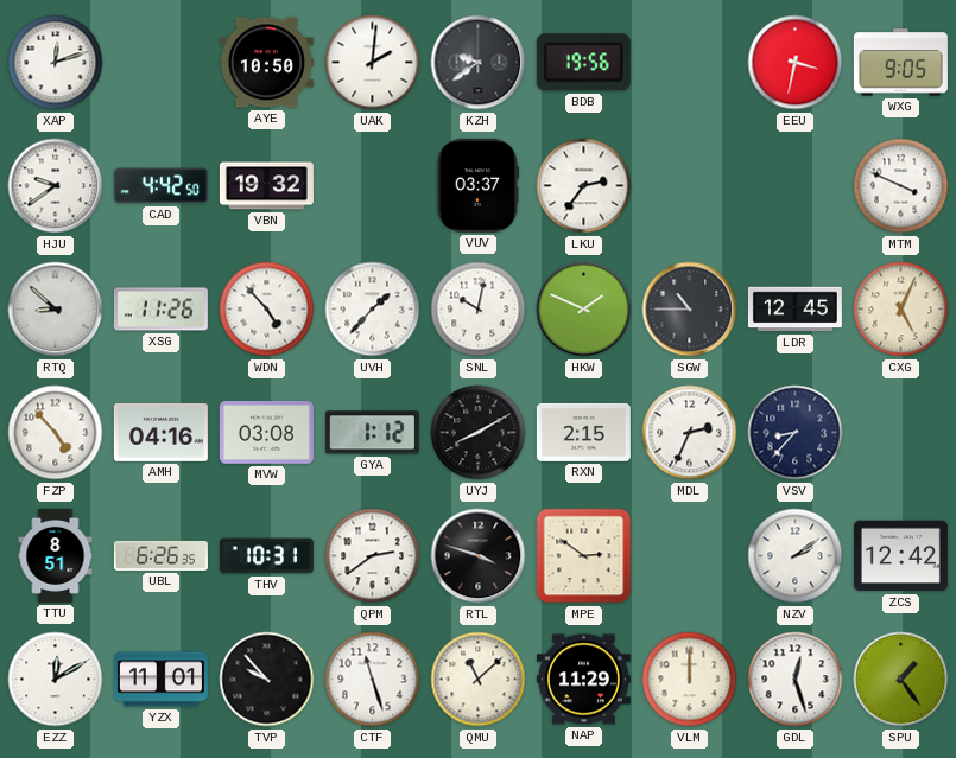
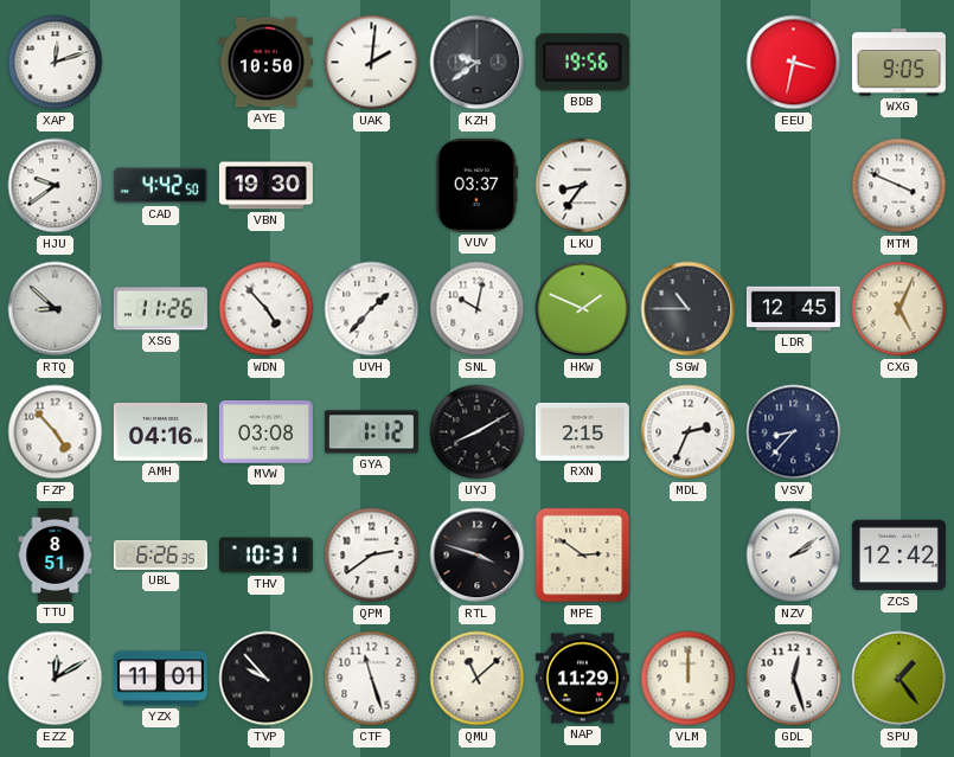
VBN: 19:32 -> 19:30 (265, 186)
LKU: 2:36 -> 8:36 (583, 186)
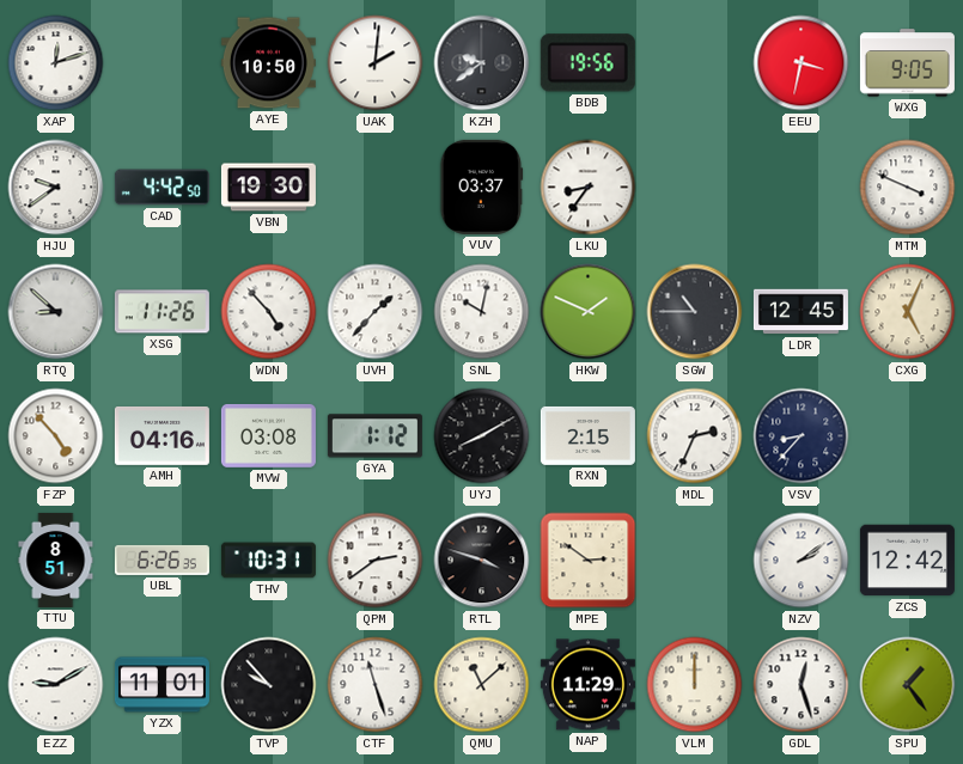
EZZ: 12:10 -> 9:10 (56, 685)
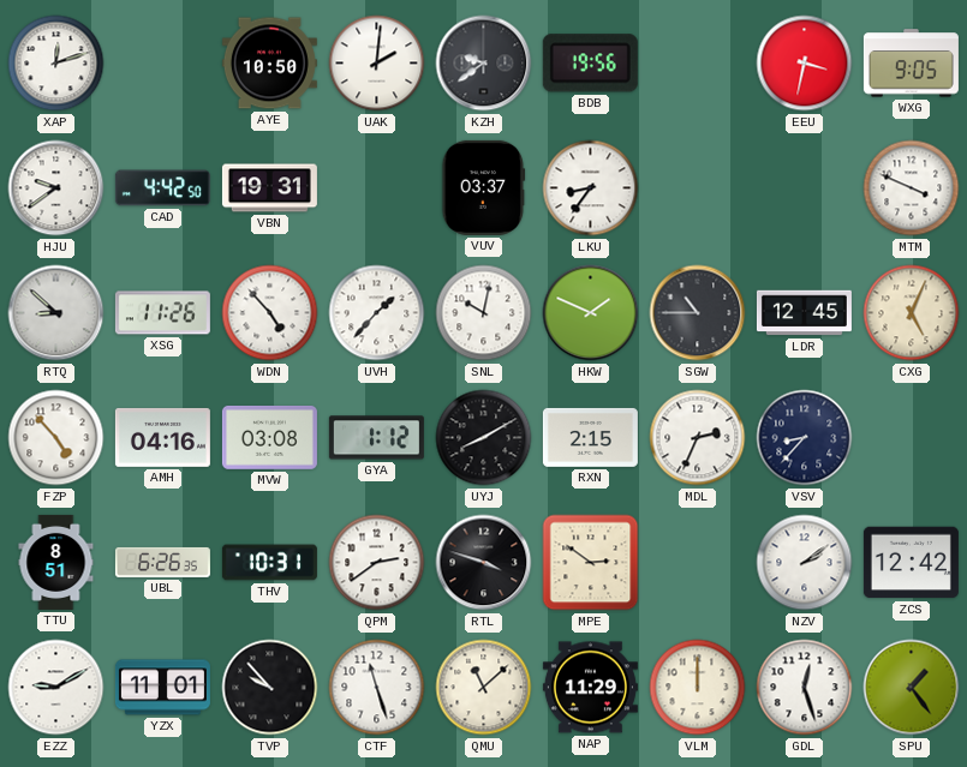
VBN: 19:30 -> 19:31 (269, 188)
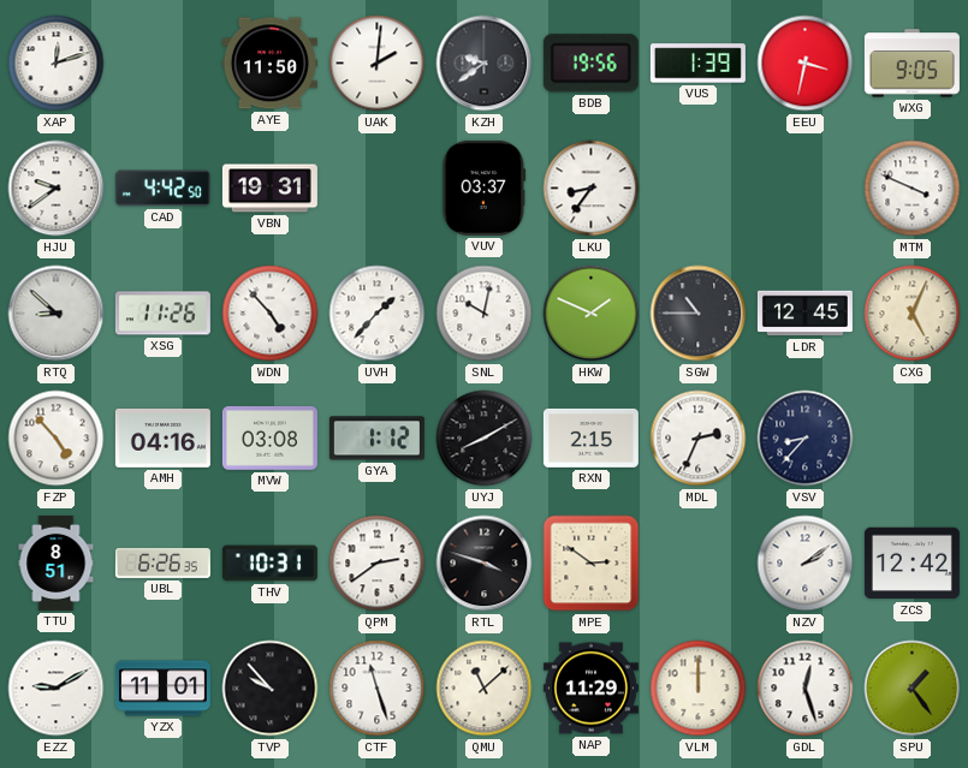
AYE: 10:50 -> 11:50 (269, 64)
VUS: none -> 1:39 (697, 64)
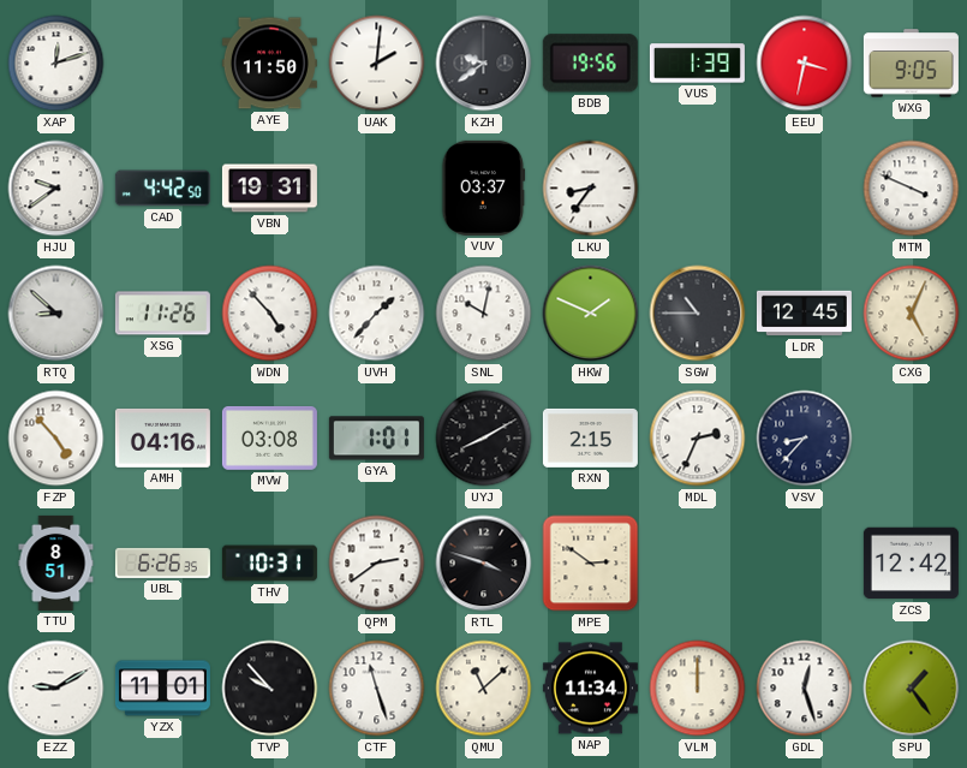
GYA: 1:12 -> 1:01 (376, 439)
NZV: 2:09 -> none (806, 564)
NAP: 11:29 -> 11:34 (590, 689)
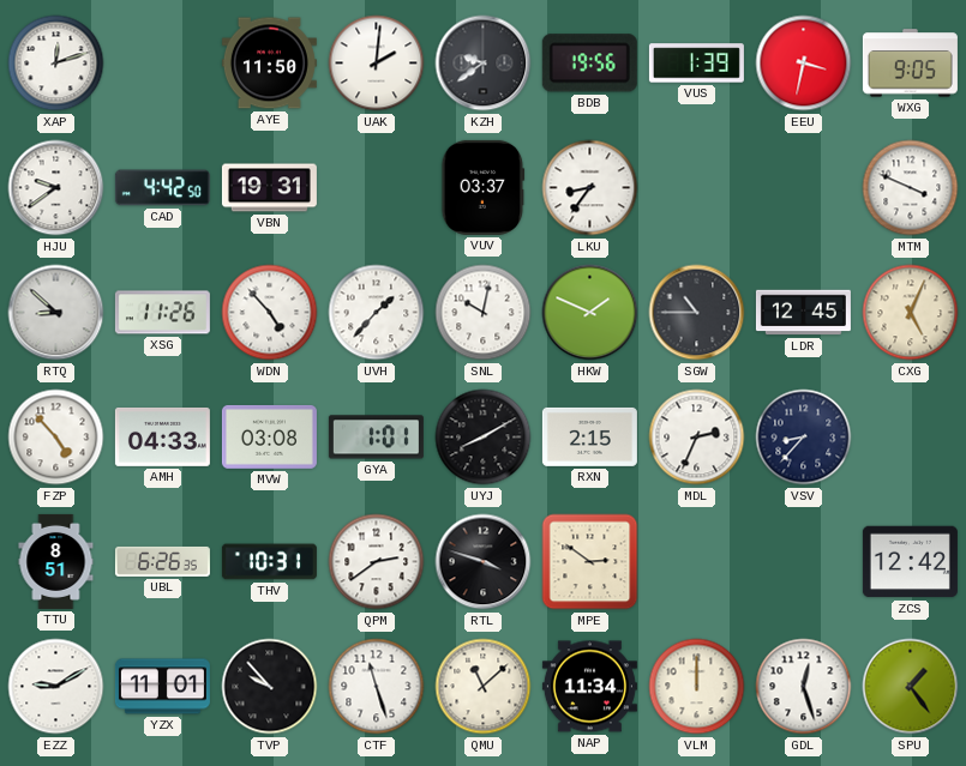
AMH: 04:16 -> 04:33 (162, 436)
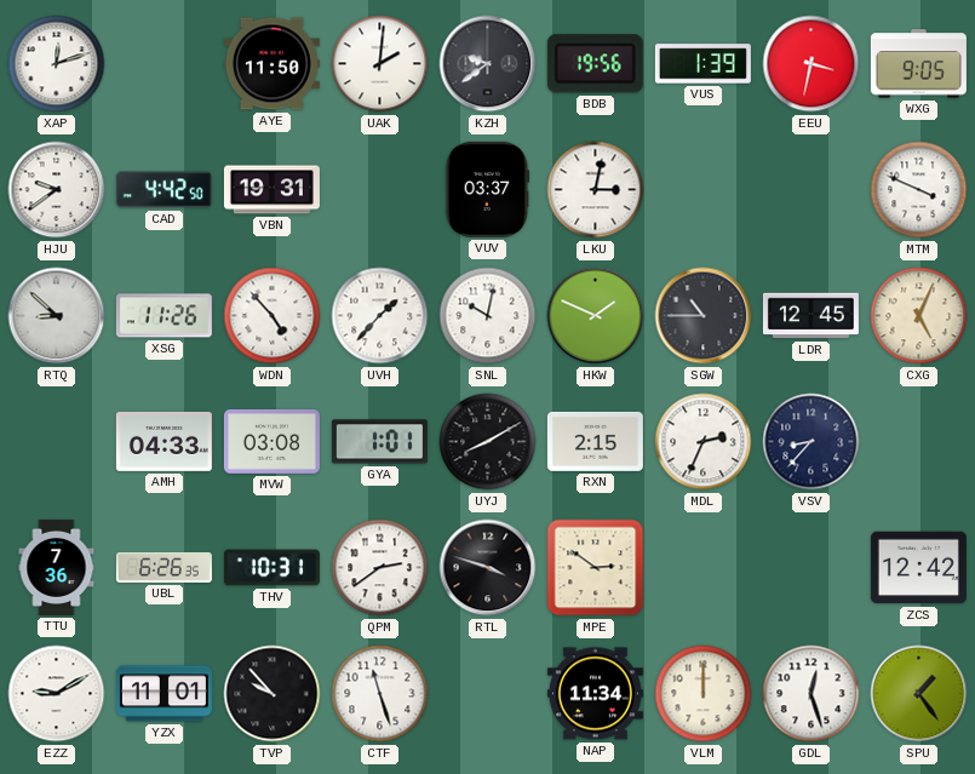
LKU: 8:36 -> 3:02 (596, 190)
FZP: 4:53 -> none (56, 438)
TTU: 8:51 -> 7:36 (57, 567)
QMU: 11:08 -> none (484, 687)
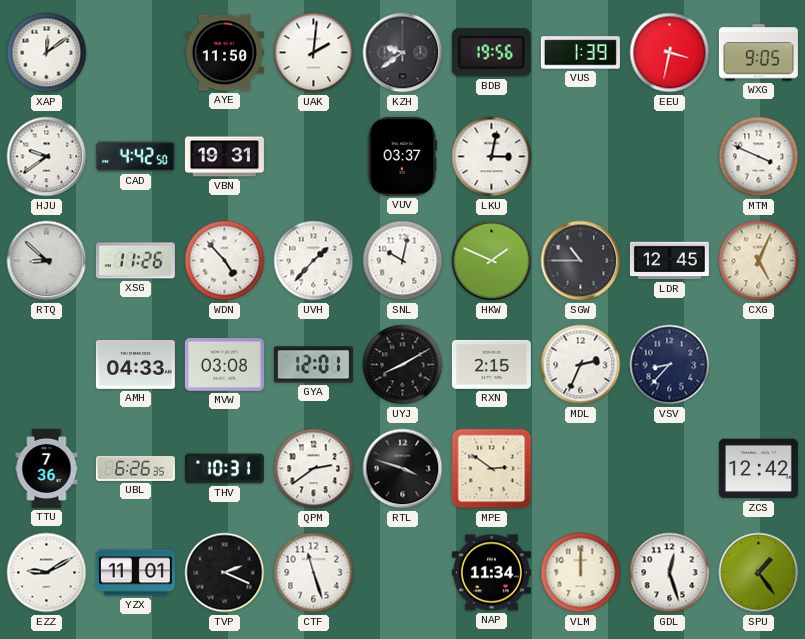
XAP: 12:12 -> 12:09 (47, 53)
GYA: 1:01 -> 12:01 (313, 365)
TVP: 9:53 -> 2:19 (225, 573)
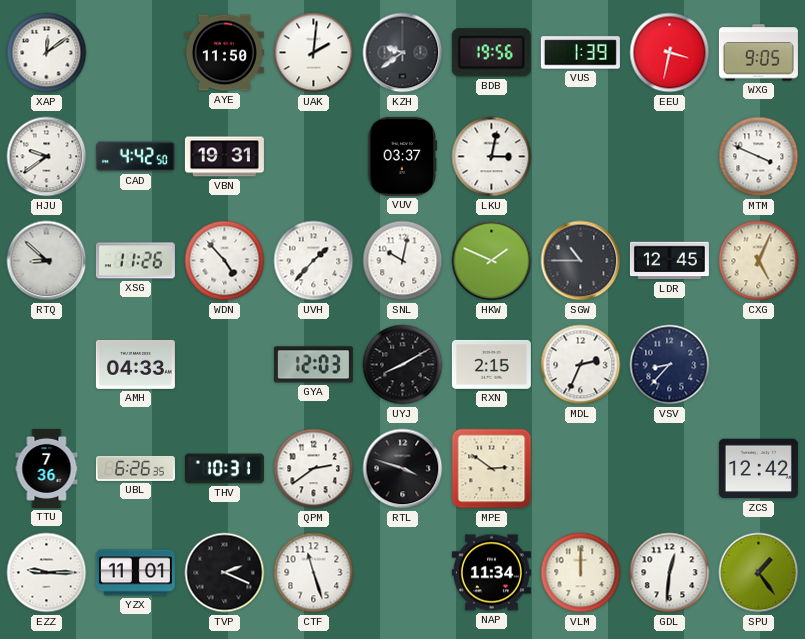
MVW: 03:08 -> none (224, 364)
GYA: 12:01 -> 12:03 (313, 365)
EZZ: 9:10 -> 9:15 (47, 573)
GDL: 12:27 -> 12:31 (670, 573)
